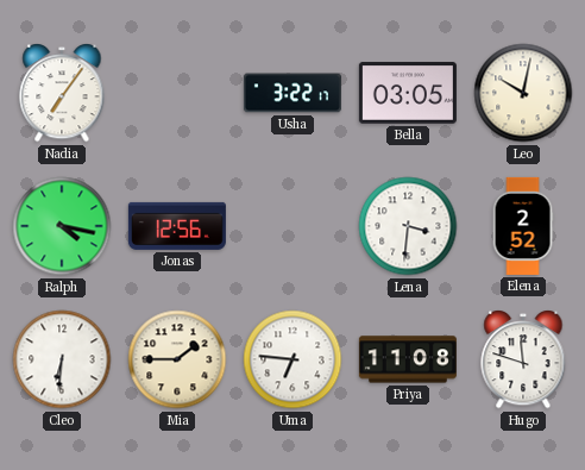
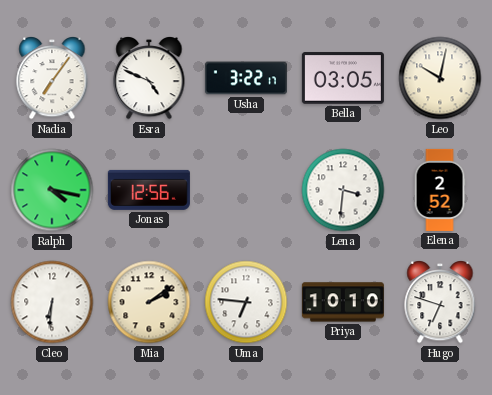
Esra: none -> 4:49 (149, 79)
Mia: 1:45 -> 2:09 (149, 302)
Priya: 11:08 -> 10:10 (343, 302)
Hugo: 11:48 -> 6:48 (440, 303)
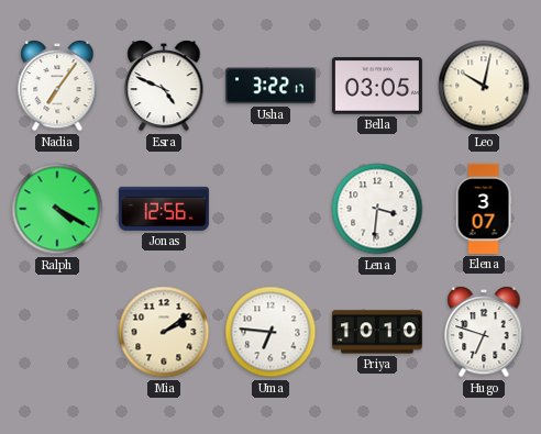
Ralph: 4:17 -> 4:20 (57, 209)
Elena: 2:52 -> 3:07 (484, 209)
Cleo: 6:31 -> none (52, 302)
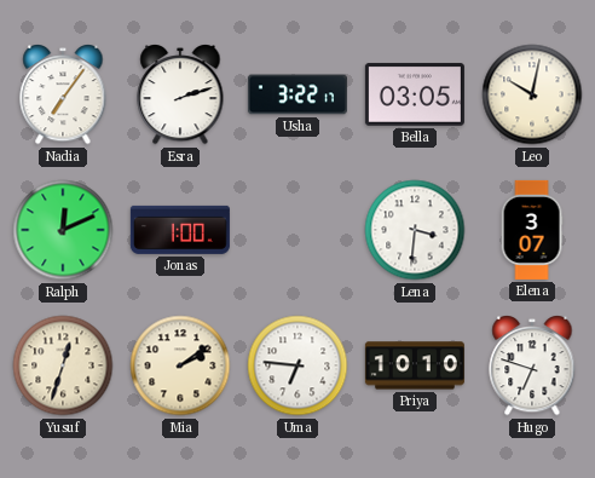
Esra: 4:49 -> 2:12 (180, 96)
Ralph: 4:20 -> 12:11 (63, 230)
Jonas: 12:56 -> 1:00 (180, 230)
Yusuf: none -> 12:33 (63, 365)
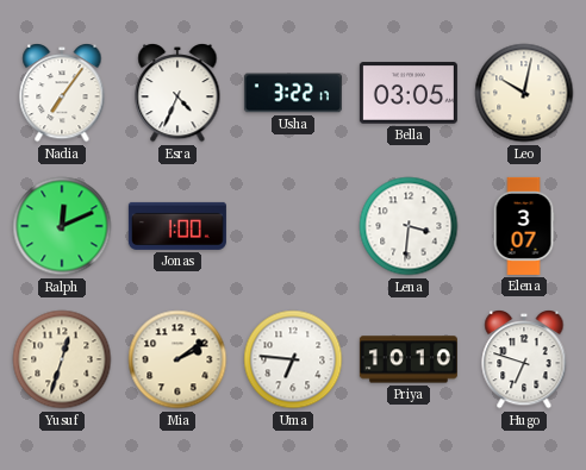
Esra: 2:12 -> 4:34 (177, 94)
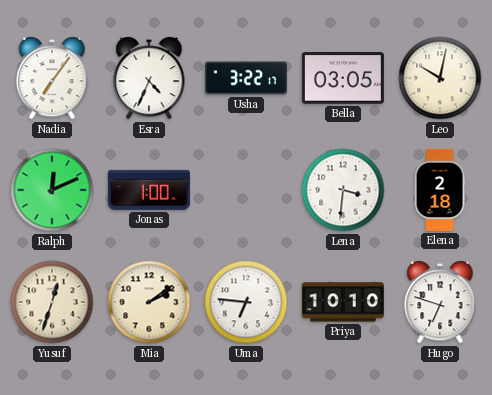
Elena: 3:07 -> 2:18 (440, 190)
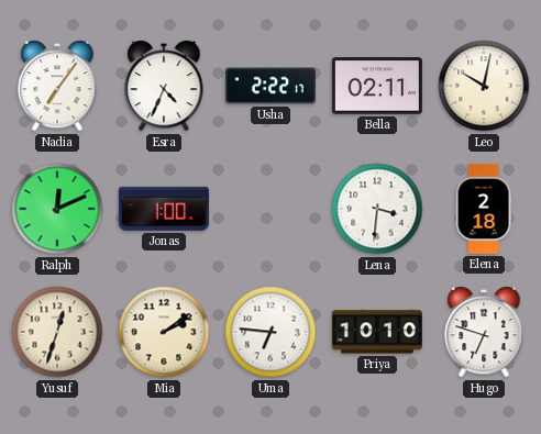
Usha: 3:22 -> 2:22 (270, 86)
Bella: 03:05 -> 02:11 (377, 86)
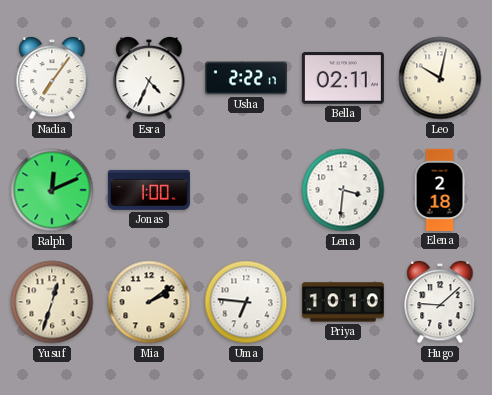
Hugo: 6:48 -> 9:08 (440, 303)
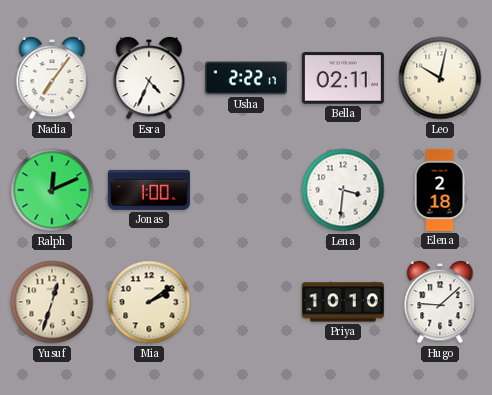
Uma: 6:46 -> none (246, 302)
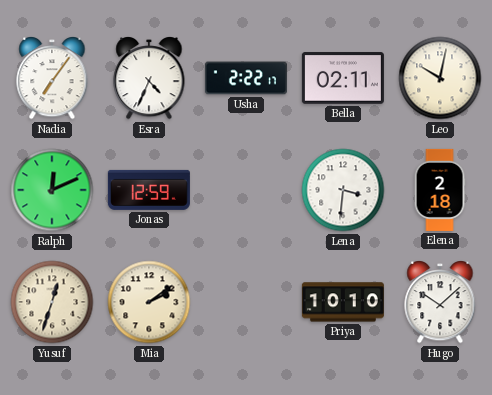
Jonas: 1:00 -> 12:59 (149, 190)
Hugo: 9:08 -> 10:08 (440, 303)
